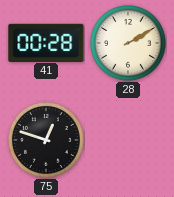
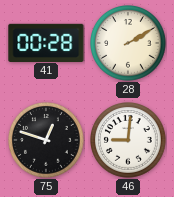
46: none -> 9:01 (129, 141)
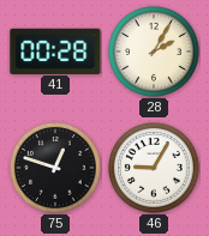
28: 2:10 -> 2:05 (155, 53)
46: 9:01 -> 9:05 (155, 169)
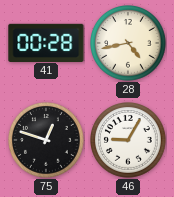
28: 2:05 -> 4:43 (129, 44)
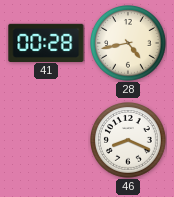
75: 12:48 -> none (47, 141)
46: 9:05 -> 8:19 (129, 141)
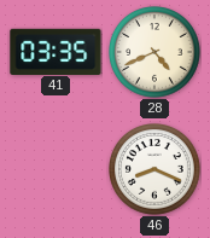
41: 00:28 -> 03:35 (56, 51)
28: 4:43 -> 4:41 (156, 53)
